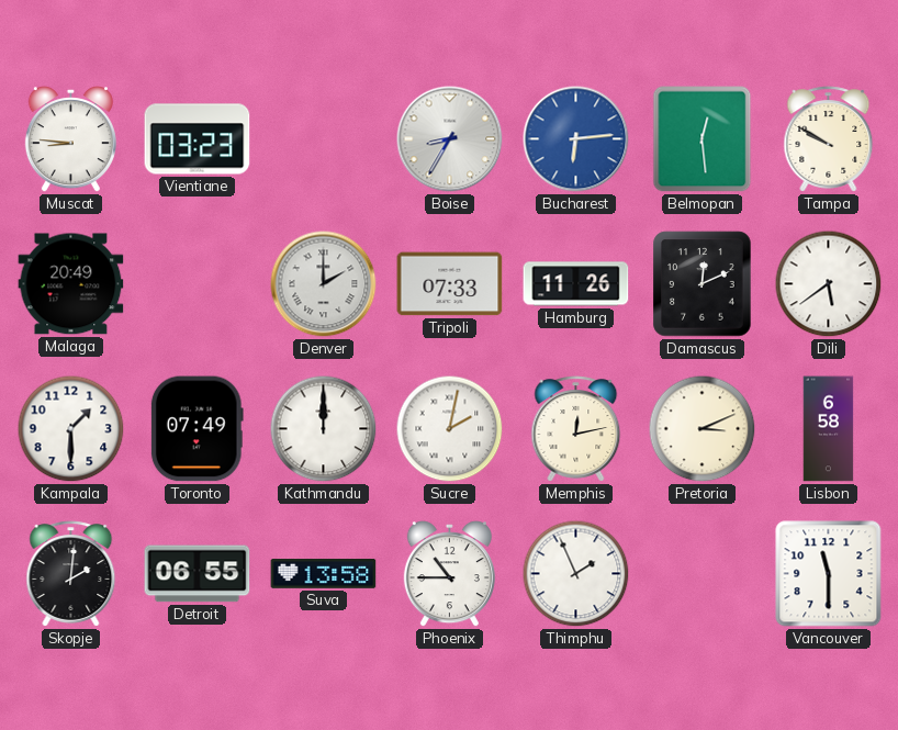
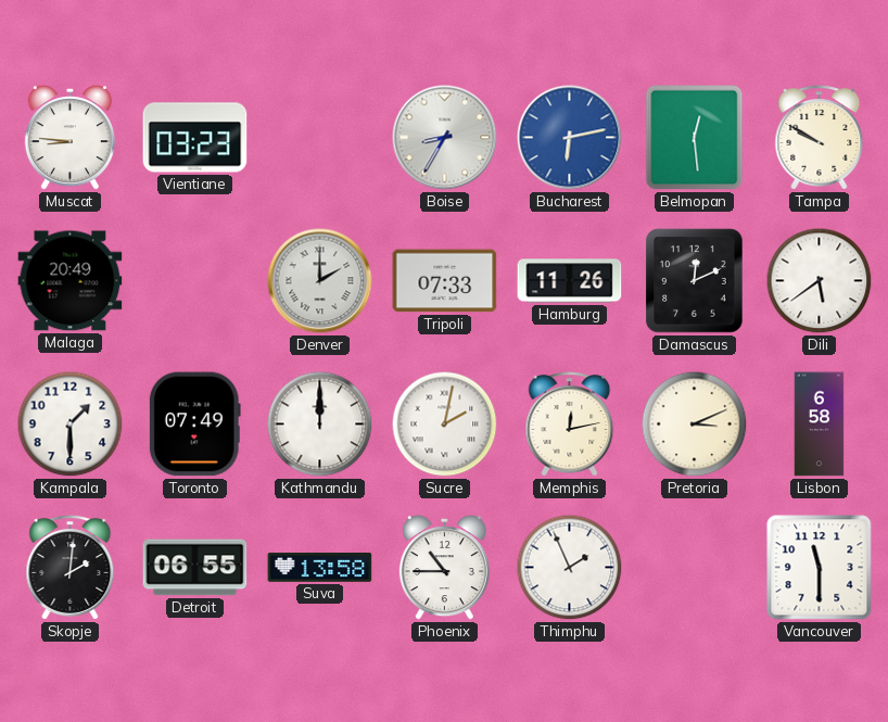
Bucharest: 6:14 -> 6:13 (570, 138)
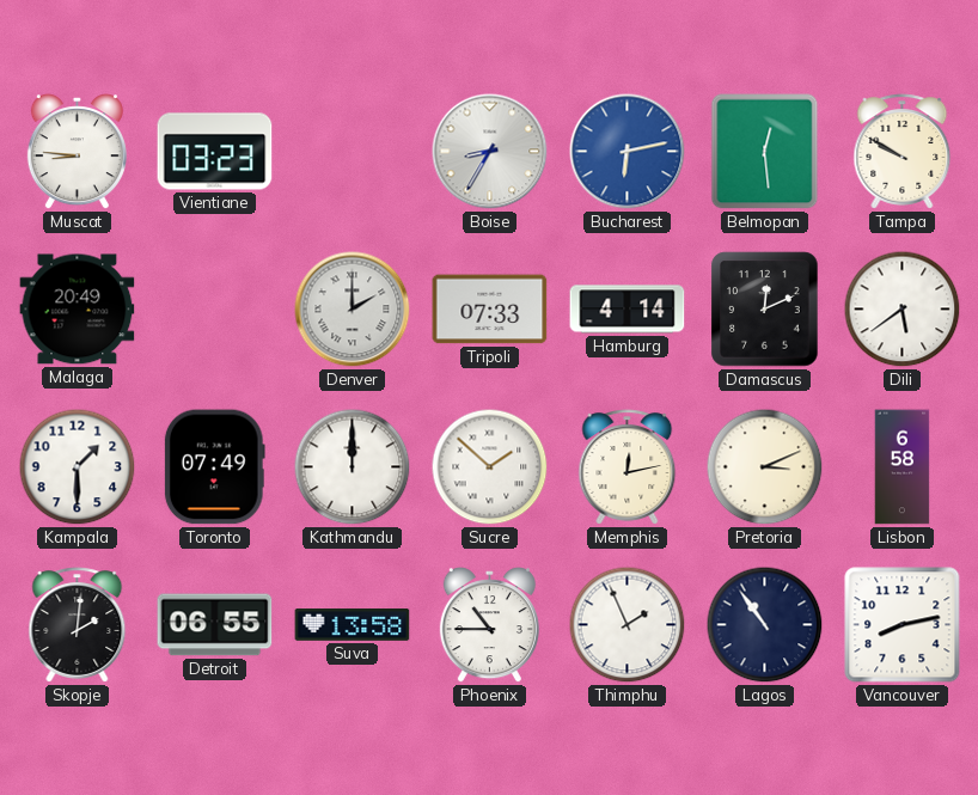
Hamburg: 11:26 -> 4:14 (628, 310)
Sucre: 2:02 -> 1:52 (490, 467)
Lagos: none -> 10:54 (765, 625)
Vancouver: 11:30 -> 8:13 (903, 625)
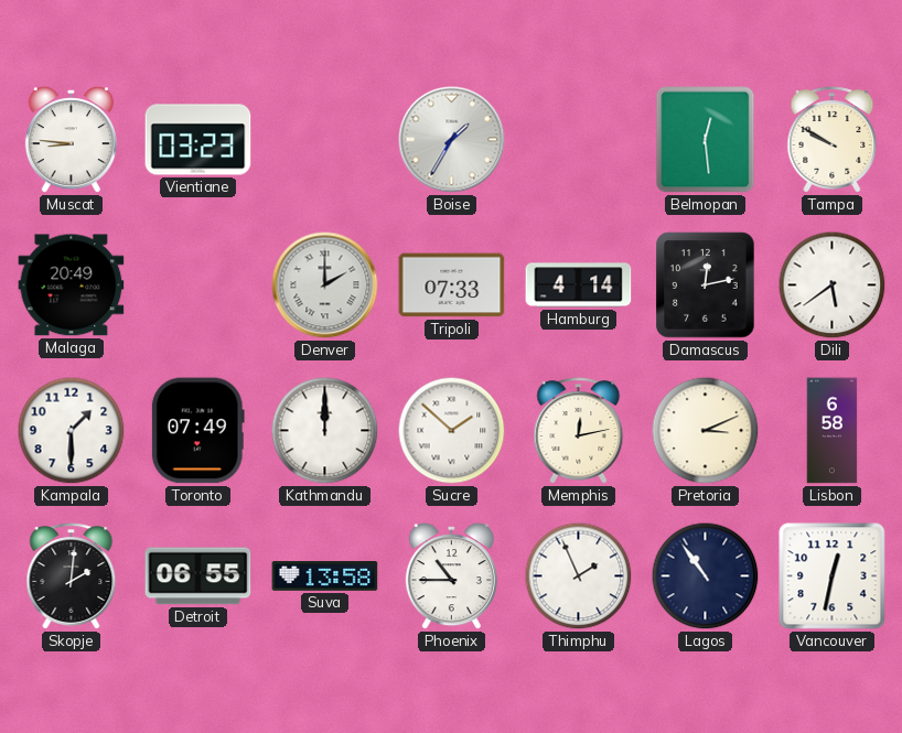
Boise: 8:35 -> 1:35 (452, 140)
Bucharest: 6:13 -> none (628, 152)
Damascus: 12:11 -> 12:13 (706, 285)
Vancouver: 8:13 -> 12:32 (833, 576)
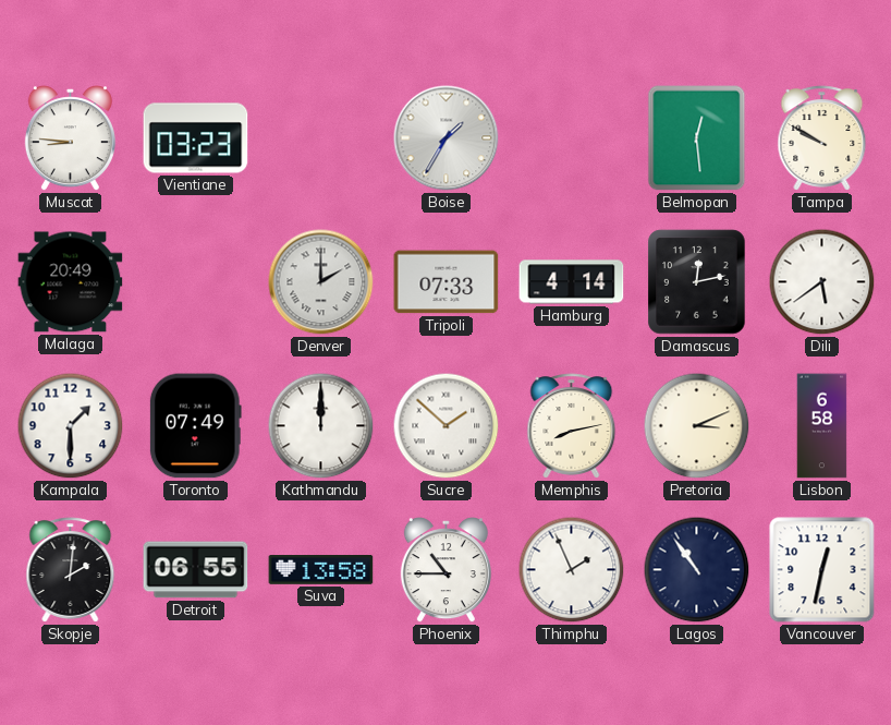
Memphis: 12:13 -> 8:13 (572, 426)
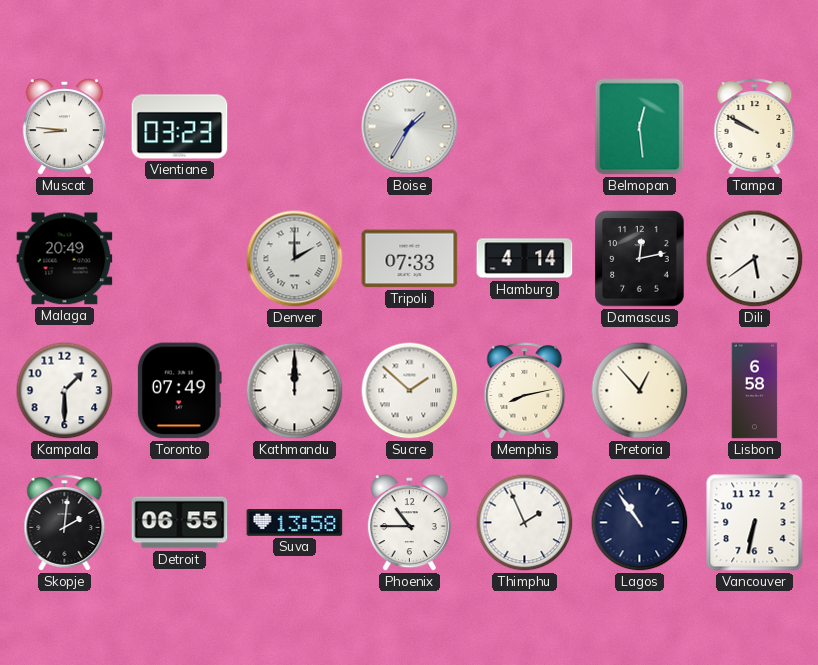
Pretoria: 3:11 -> 12:53 (640, 391)
Vancouver: 12:32 -> 6:32 (755, 523)
